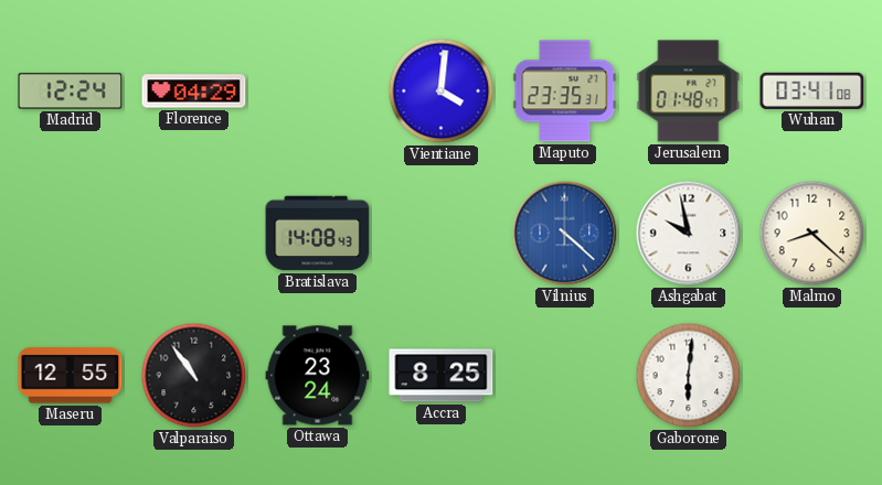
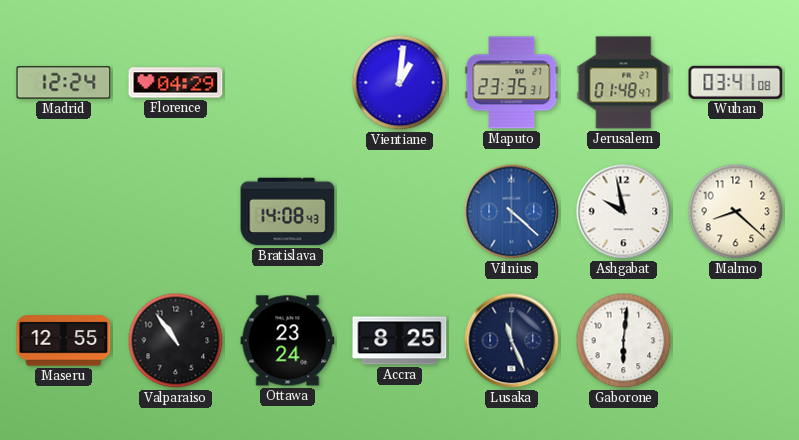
Vientiane: 4:01 -> 1:01 (400, 83)
Lusaka: none -> 11:26 (512, 341)
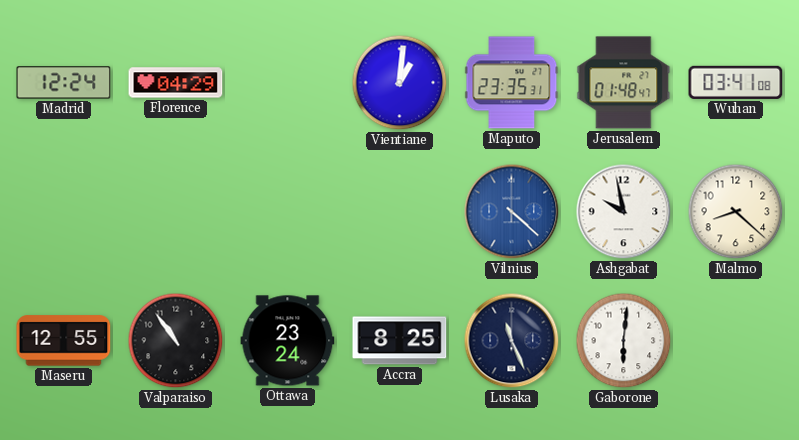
Bratislava: 14:08 -> none (288, 212)
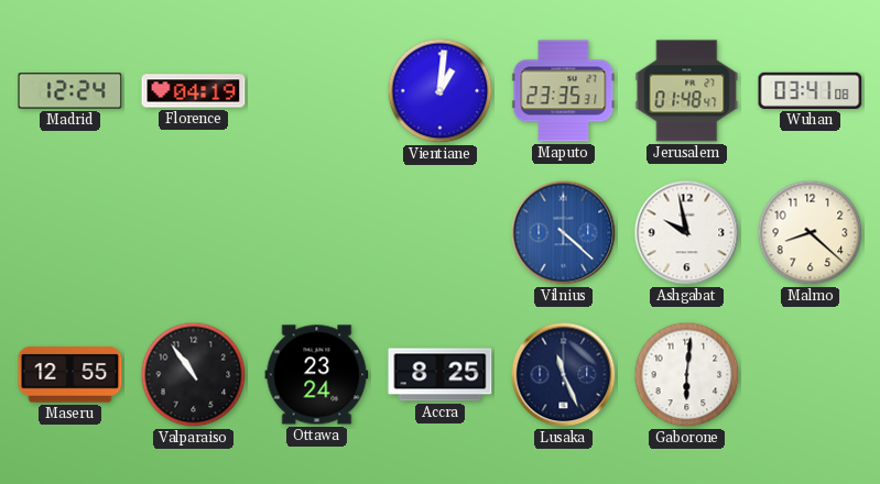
Florence: 04:29 -> 04:19 (194, 91)
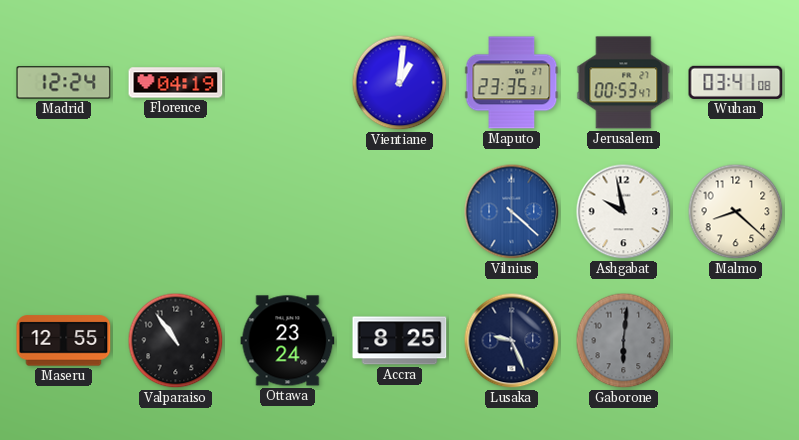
Jerusalem: 01:48 -> 00:53 (624, 83)
Lusaka: 11:26 -> 9:26 (512, 341)
Gaborone dial: white -> grey (624, 341)
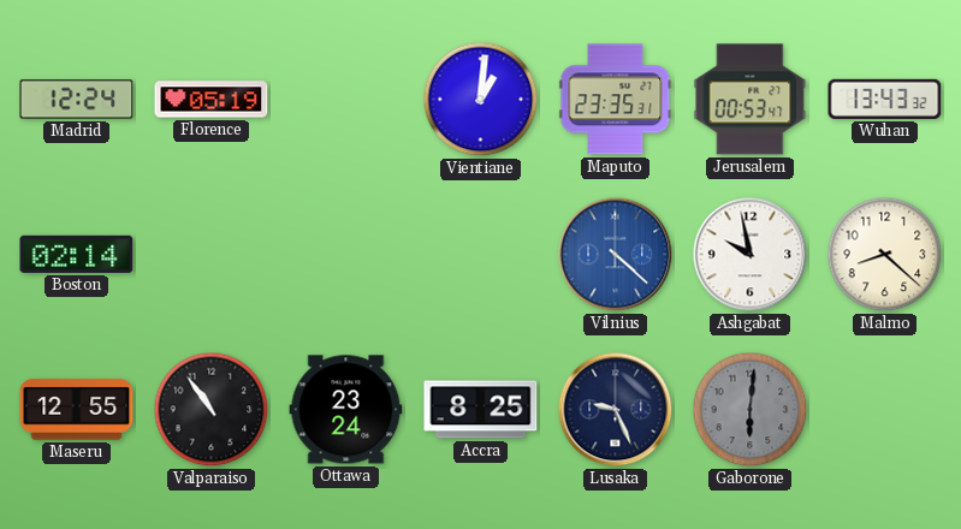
Florence: 04:19 -> 05:19 (212, 100)
Wuhan: 03:41 -> 13:43 (885, 99)
Boston: none -> 02:14 (77, 254)
